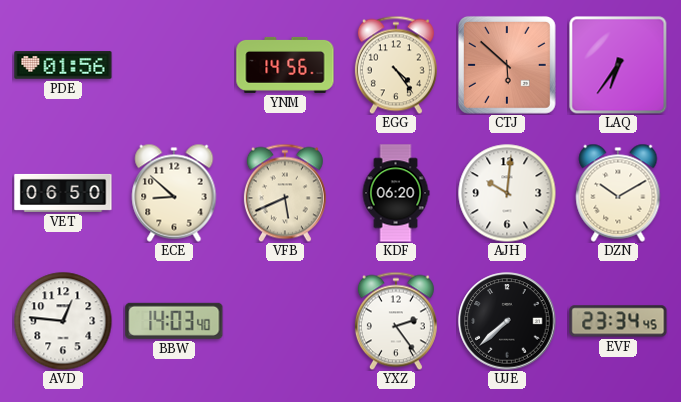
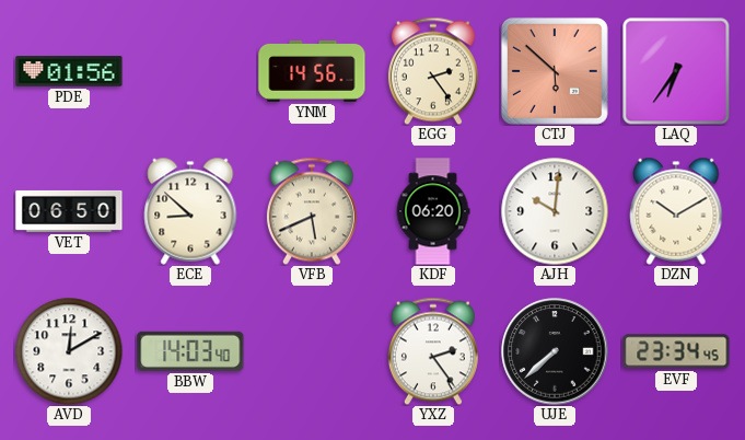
EGG: 4:24 -> 2:24 (433, 71)
AVD: 12:46 -> 12:10 (69, 351)
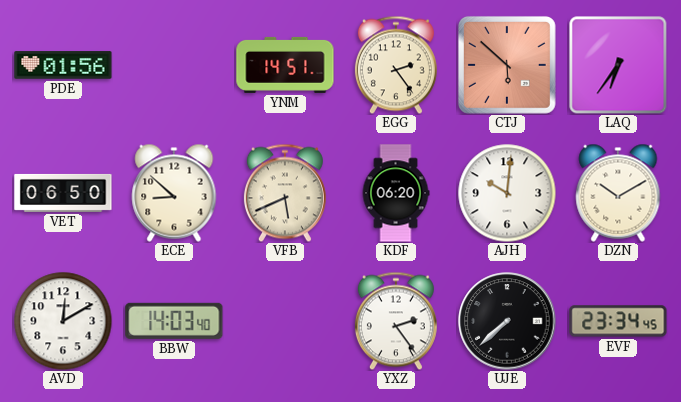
YNM: 14:56 -> 14:51 (285, 65)
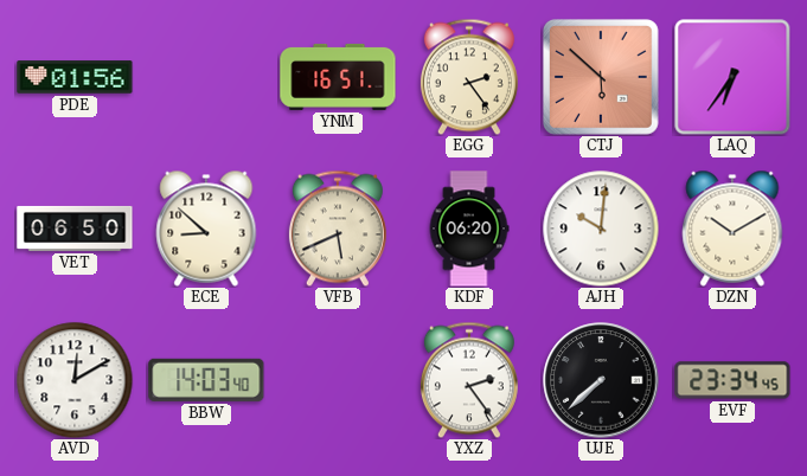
YNM: 14:51 -> 16:51 (338, 77)
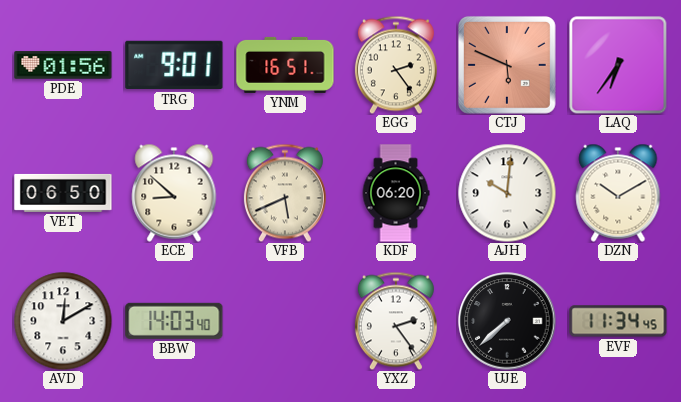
TRG: none -> 9:01 (174, 65)
CTJ: 5:52 -> 5:49 (507, 65)
EVF: 23:34 -> 11:34 (618, 321)
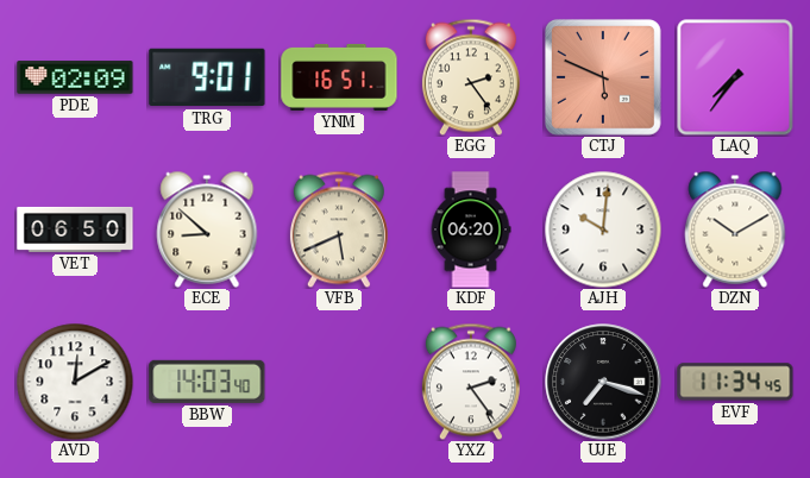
PDE: 01:56 -> 02:09 (75, 77)
LAQ: 6:36 -> 7:36 (735, 77)
UJE: 7:38 -> 7:18 (603, 382)
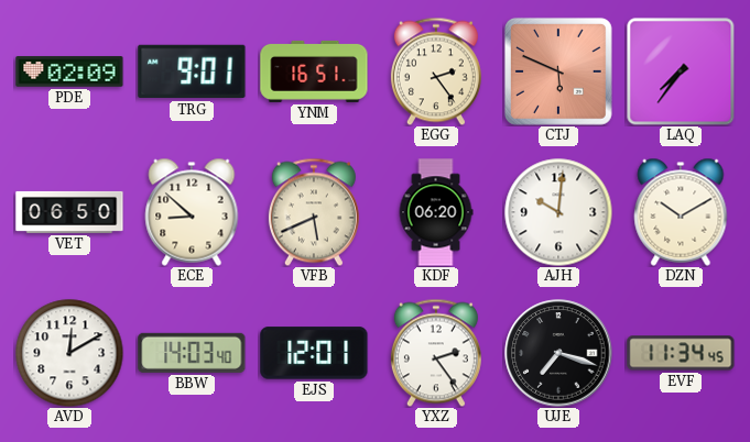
EJS: none -> 12:01 (314, 353)
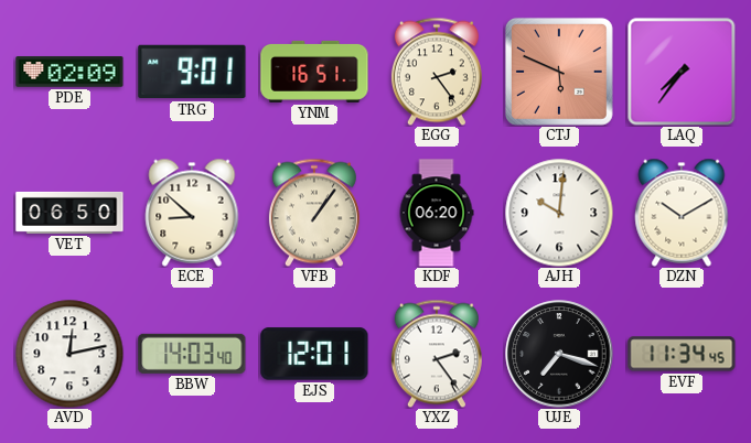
VFB: 5:41 -> 1:06 (314, 213)
AVD: 12:10 -> 12:13 (69, 354)
